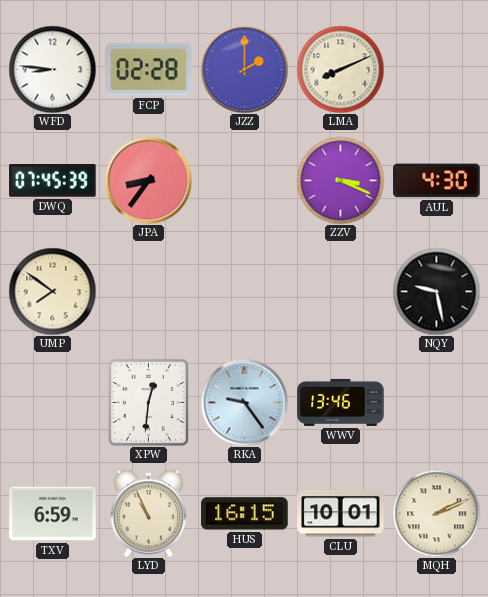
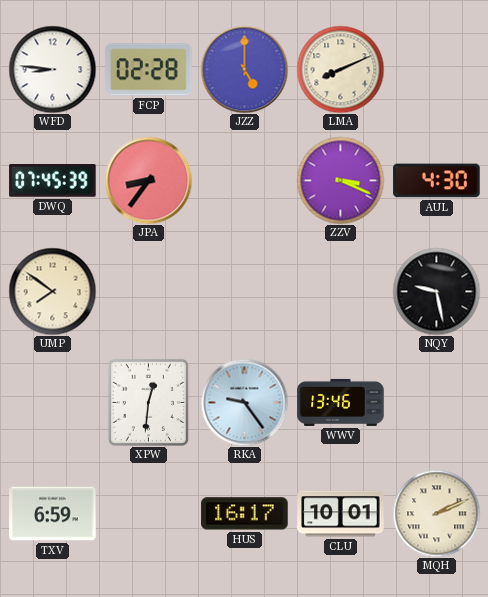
JZZ: 2:00 -> 5:00 (244, 69)
LYD: 10:56 -> none (149, 513)
HUS: 16:15 -> 16:17 (245, 514)
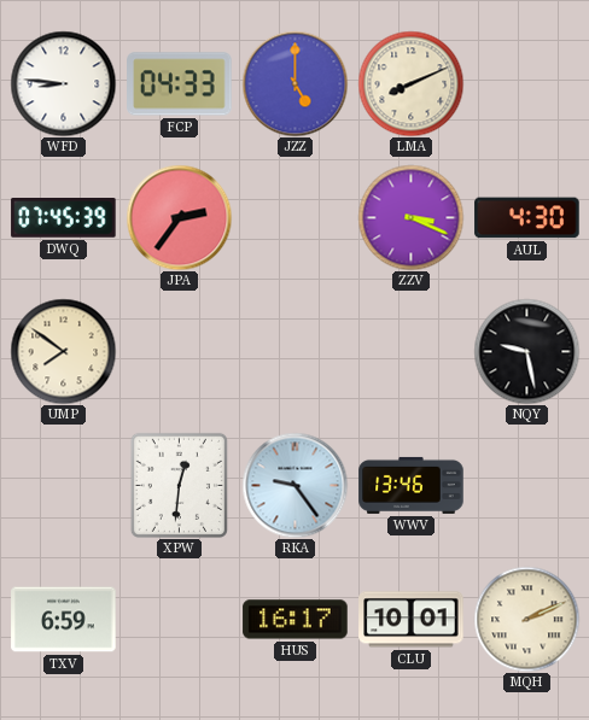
FCP: 02:28 -> 04:33 (180, 84)
JPA: 8:36 -> 2:36 (179, 217)
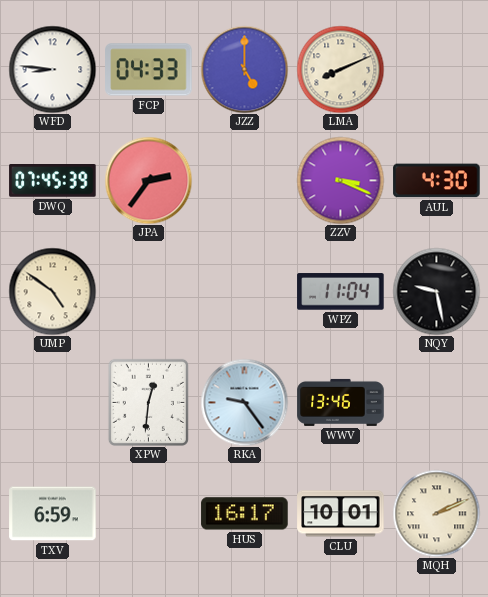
UMP: 7:51 -> 4:51 (52, 291)
WPZ: none -> 11:04 (341, 292)
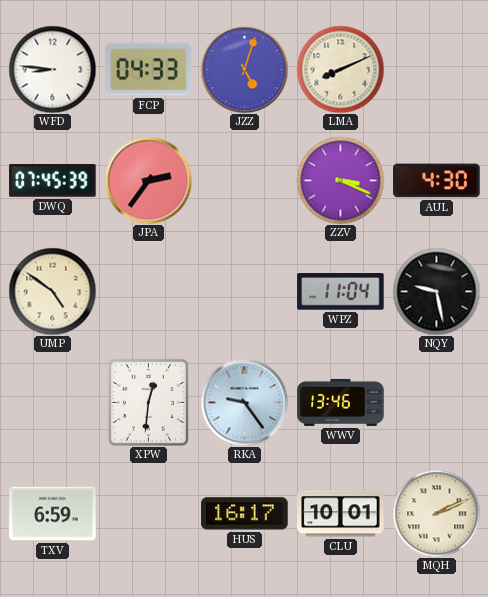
JZZ: 5:00 -> 5:03 (244, 69)
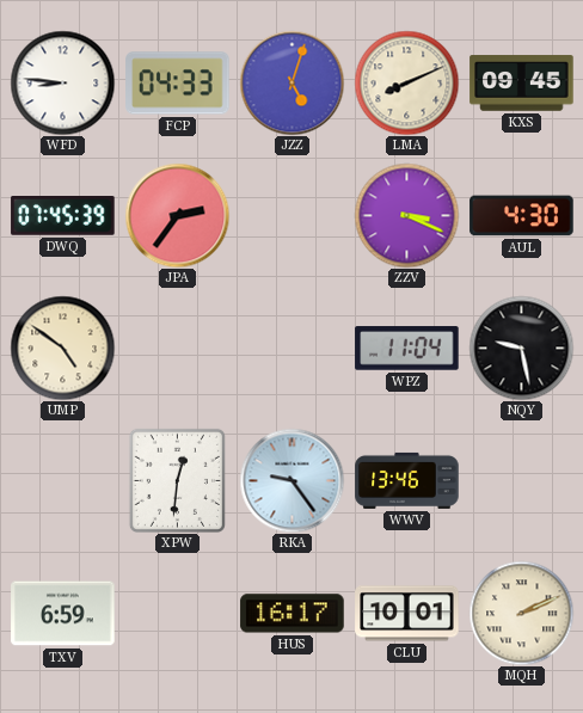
KXS: none -> 09:45 (522, 84)
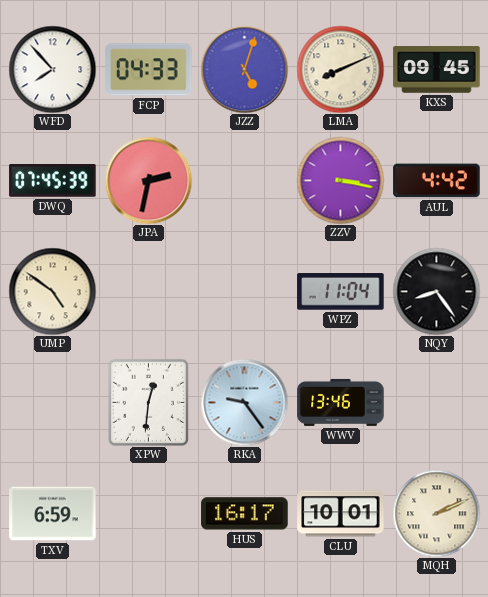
WFD: 8:46 -> 7:53 (52, 69)
JPA: 2:36 -> 2:32 (148, 180)
ZZV: 3:19 -> 3:17 (340, 180)
AUL: 4:30 -> 4:42 (437, 181)
NQY: 9:28 -> 8:24 (436, 291)
